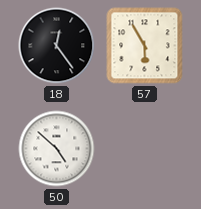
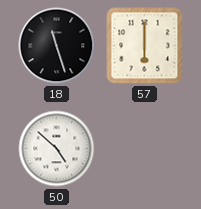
18: 12:24 -> 11:27 (57, 46)
57: 5:55 -> 6:00 (145, 46)
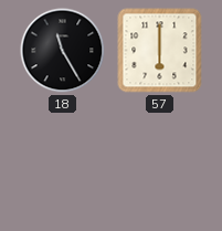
18: 11:27 -> 11:25 (63, 51)
50: 4:52 -> none (57, 149)
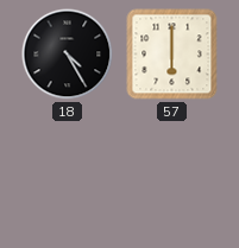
18: 11:25 -> 4:25 (68, 55)
